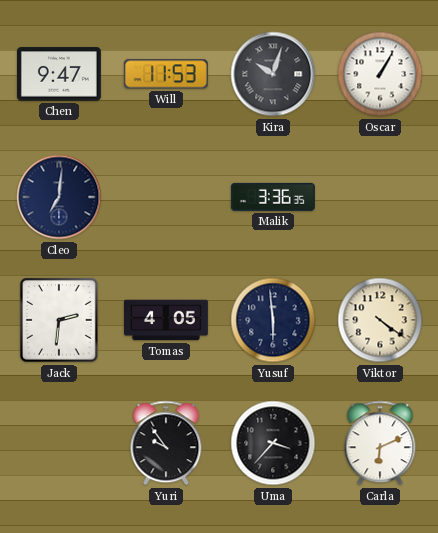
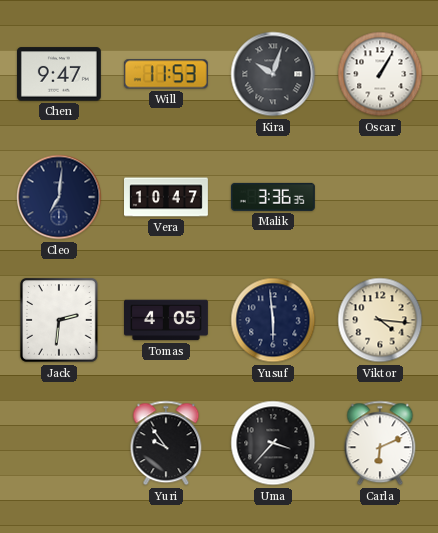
Vera: none -> 10:47 (167, 197)
Viktor: 4:21 -> 4:16 (380, 320)
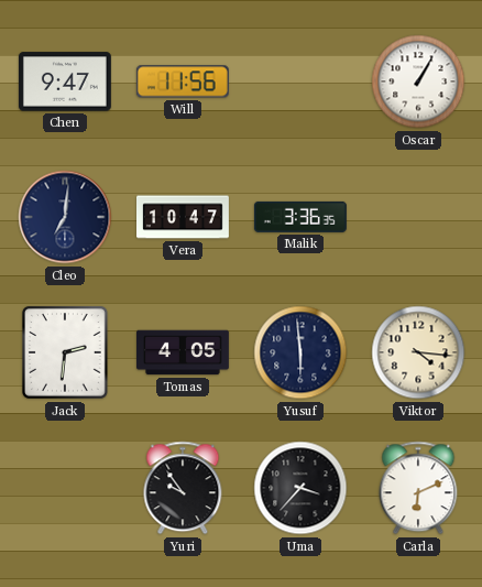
Will: 11:53 -> 11:56 (183, 81)
Kira: 10:03 -> none (273, 74)
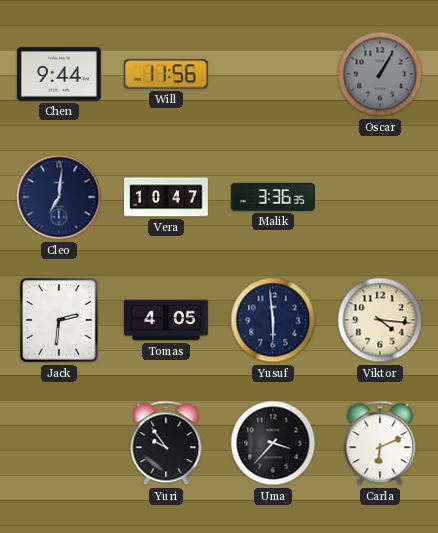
Chen: 9:47 -> 9:44 (59, 74)
Oscar dial: white -> grey (380, 74)
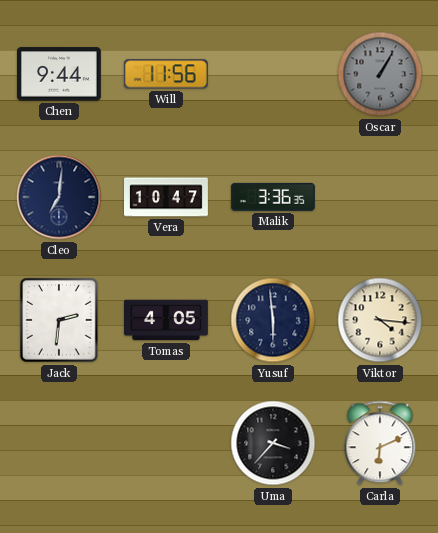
Yuri: 9:54 -> none (166, 443)
